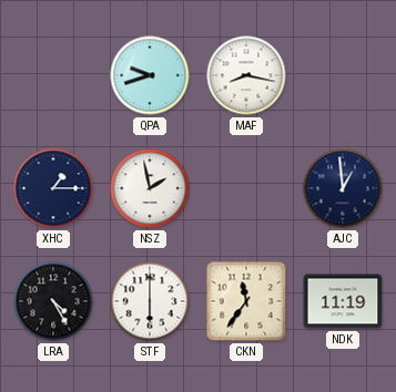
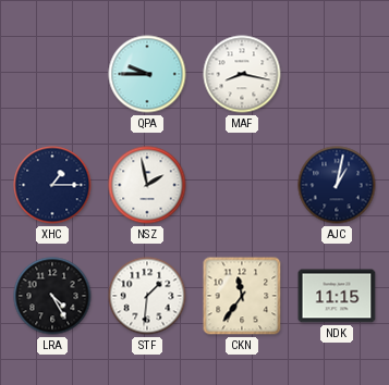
QPA: 9:42 -> 9:45 (147, 74)
AJC: 12:59 -> 1:02 (337, 185)
STF: 6:00 -> 1:31 (147, 296)
NDK: 11:19 -> 11:15 (337, 296)
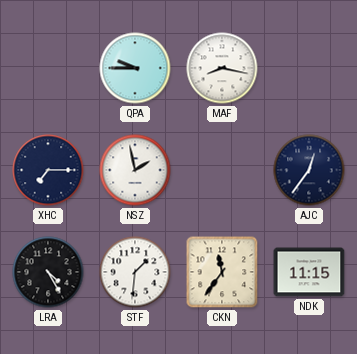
XHC: 1:15 -> 7:15 (48, 170)
AJC: 1:02 -> 12:36 (309, 170)
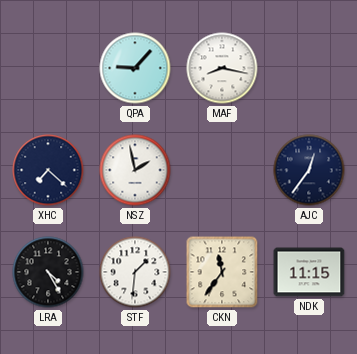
QPA: 9:45 -> 9:07 (135, 68)
XHC: 7:15 -> 7:22 (48, 170)
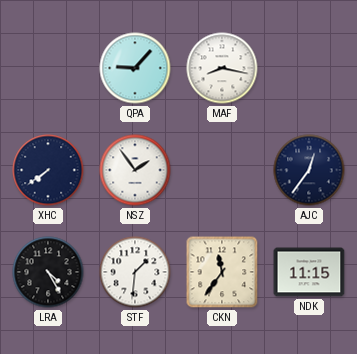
XHC: 7:22 -> 7:39 (48, 170)
NSZ: 1:58 -> 1:54 (135, 170)
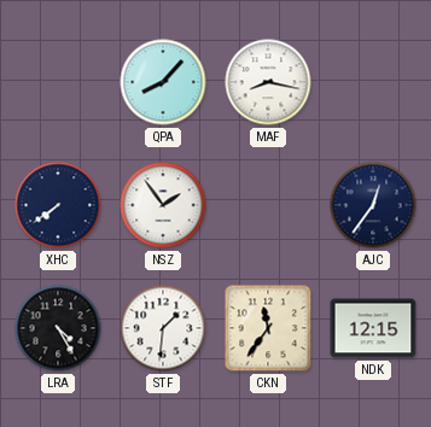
QPA: 9:07 -> 8:07 (163, 82)
NDK: 11:15 -> 12:15 (373, 328)
